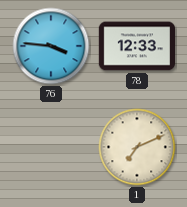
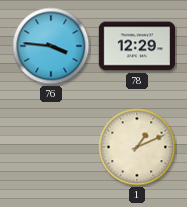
78: 12:33 -> 12:29 (136, 46)
1: 7:11 -> 1:11 (137, 147)
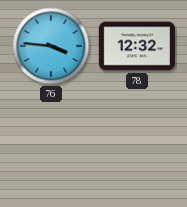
78: 12:29 -> 12:32 (136, 46)
1: 1:11 -> none (137, 147)
